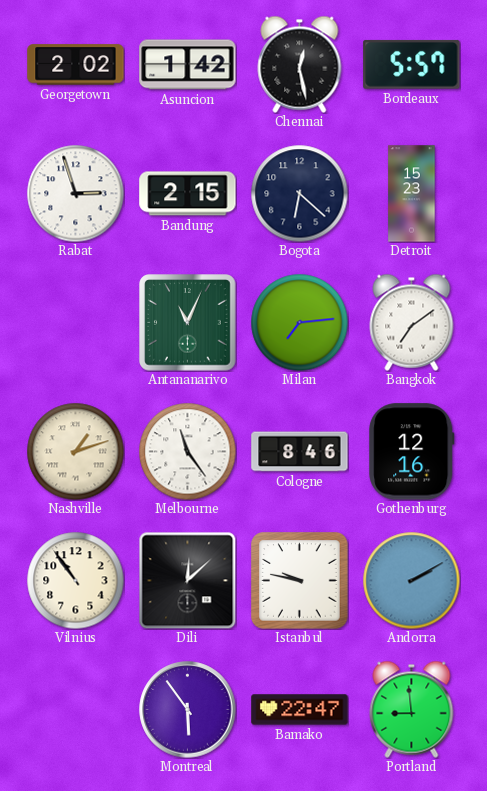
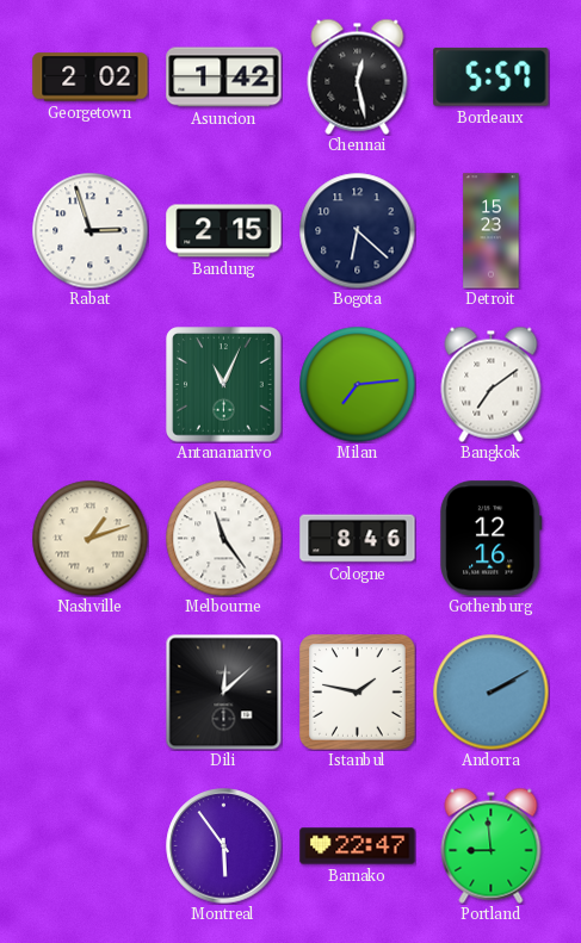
Vilnius: 10:54 -> none (75, 580)
Istanbul: 9:47 -> 1:47 (358, 693)
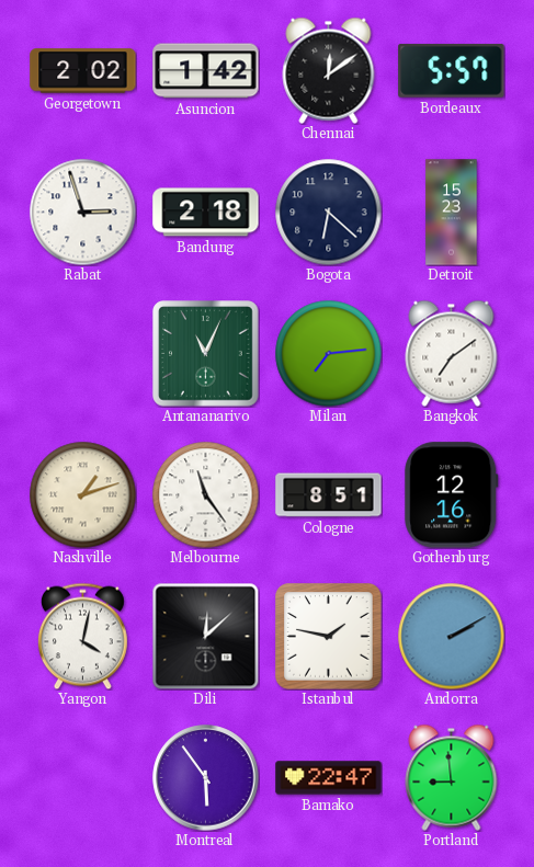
Chennai: 12:28 -> 12:09 (329, 70)
Bandung: 2:15 -> 2:18 (206, 213)
Cologne: 8:46 -> 8:51 (329, 495)
Yangon: none -> 4:02 (82, 636)
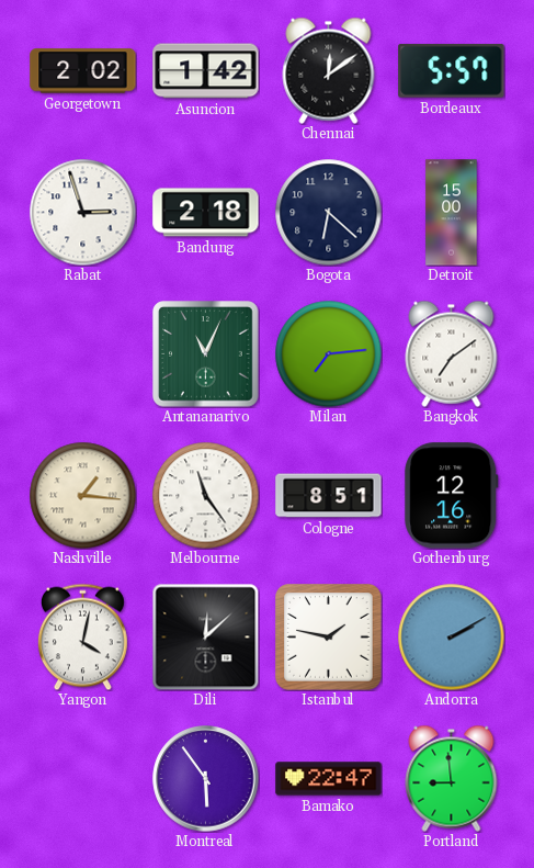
Detroit: 15:23 -> 15:00 (452, 213)
Nashville: 1:12 -> 1:16 (82, 495)
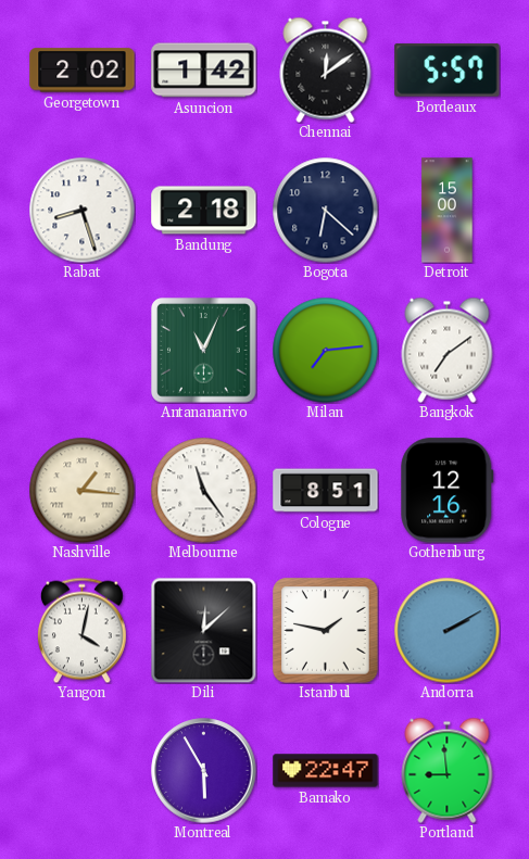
Rabat: 2:57 -> 8:27 (81, 210)
Montreal: 5:54 -> 5:55 (204, 771)
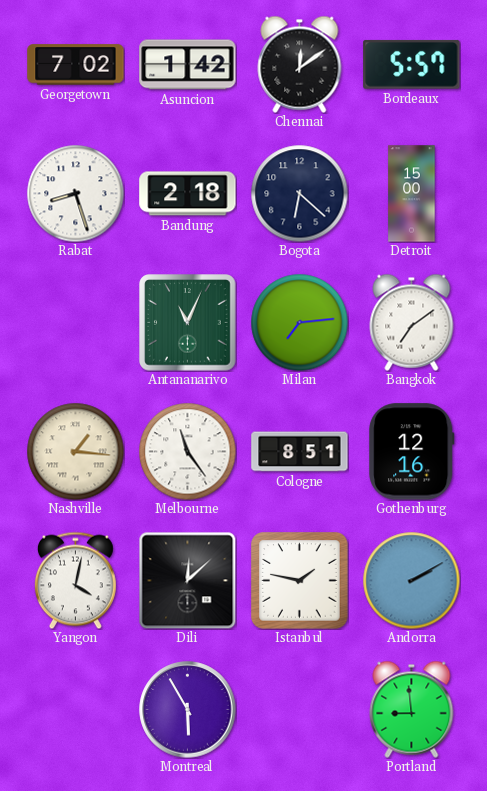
Georgetown: 2:02 -> 7:02 (76, 65)
Bamako: 22:47 -> none (326, 771)
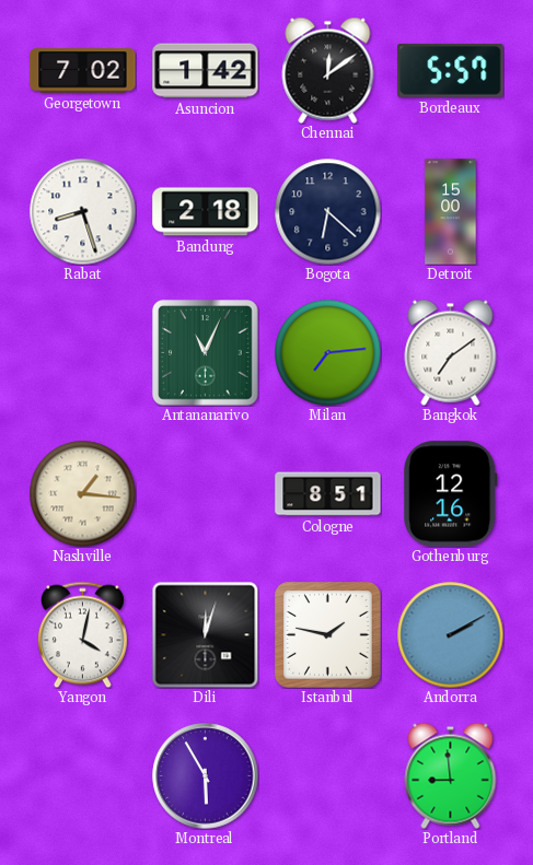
Melbourne: 11:24 -> none (187, 451)
Dili: 12:08 -> 12:03 (205, 634)
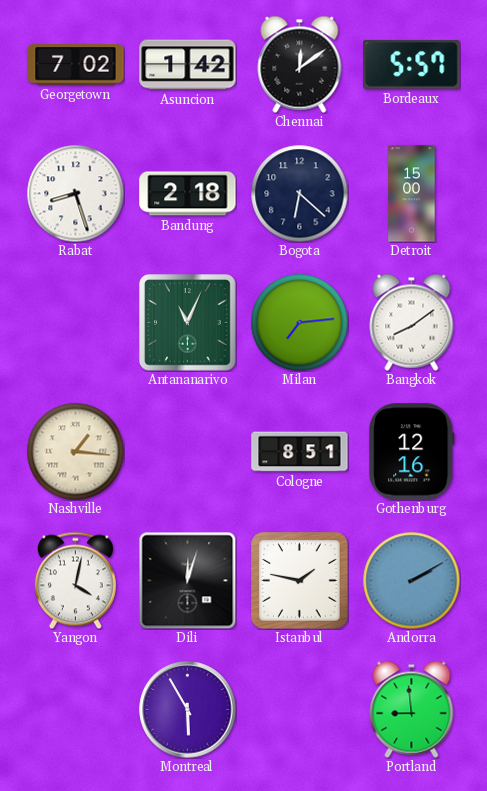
Bangkok: 7:09 -> 8:09 (412, 322)
